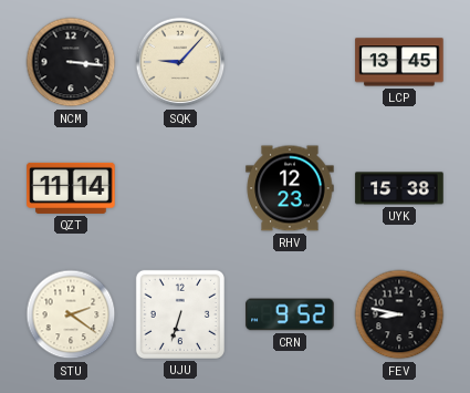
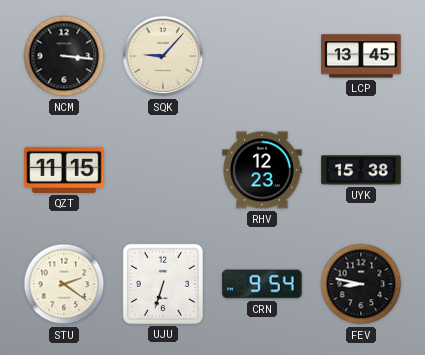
QZT: 11:14 -> 11:15 (64, 170)
CRN: 9:52 -> 9:54 (262, 284)
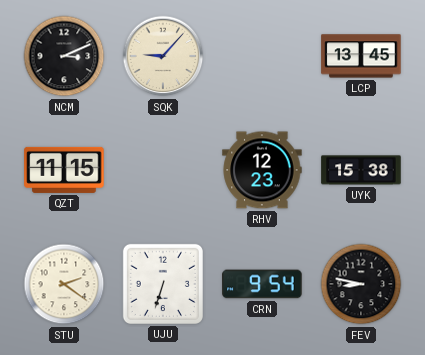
NCM: 3:16 -> 3:11 (64, 56)
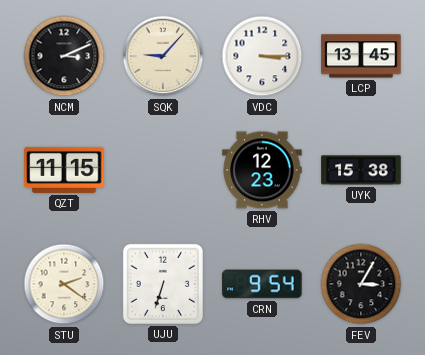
VDC: none -> 3:15 (262, 56)
FEV: 8:47 -> 3:05 (361, 284)
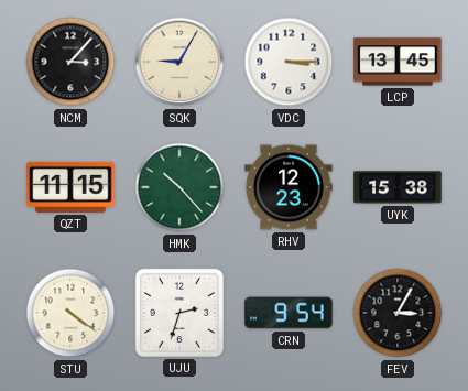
NCM: 3:11 -> 3:07 (70, 62)
SQK: 9:07 -> 9:05 (179, 62)
HMK: none -> 10:23 (179, 187)
STU: 2:21 -> 4:21 (70, 313)
UJU: 6:33 -> 2:33 (179, 313)
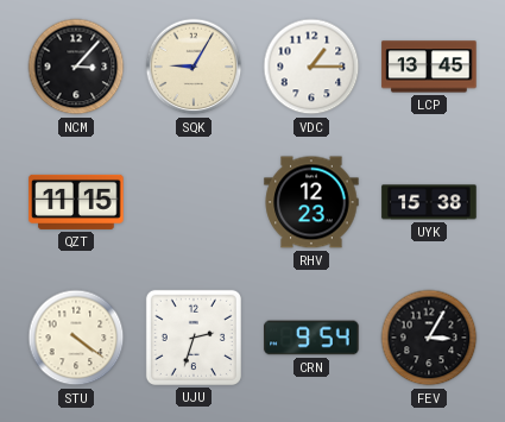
VDC: 3:15 -> 1:15 (311, 67)
HMK: 10:23 -> none (179, 187)
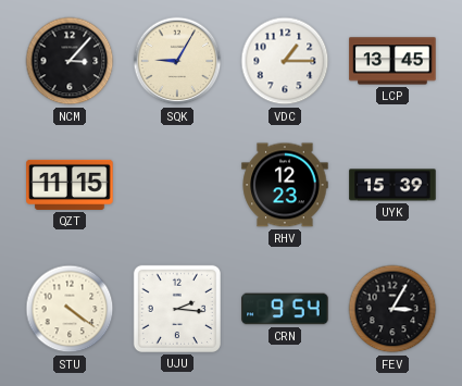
UYK: 15:38 -> 15:39 (392, 185)
UJU: 2:33 -> 2:16 (177, 309)
